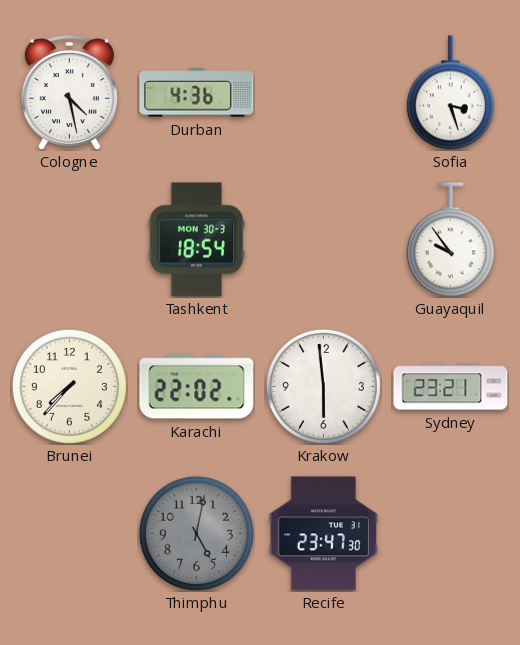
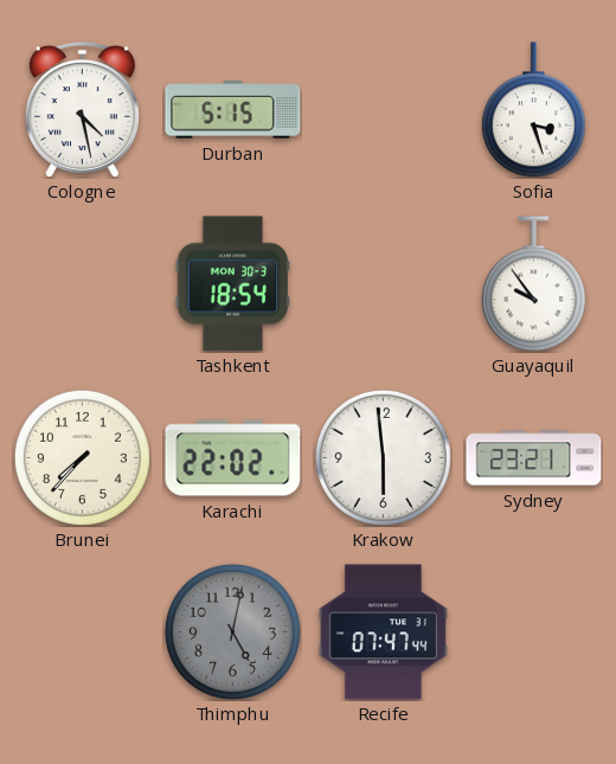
Durban: 4:36 -> 5:15 (233, 110)
Recife: 23:47 -> 07:47 (383, 633)
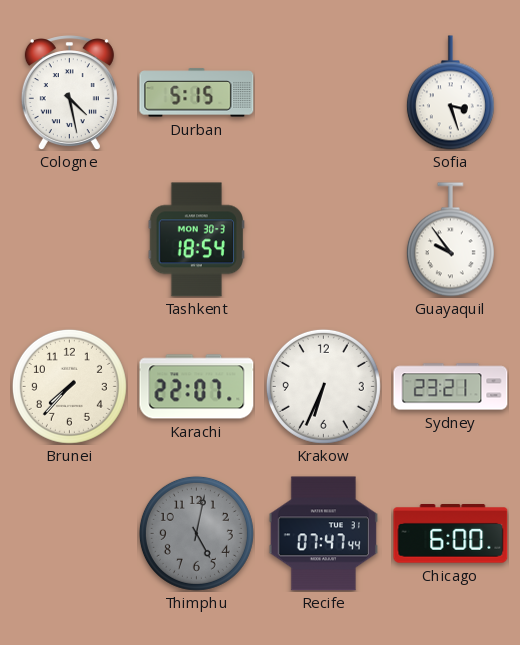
Karachi: 22:02 -> 22:07 (197, 387)
Krakow: 5:59 -> 6:34 (323, 386)
Chicago: none -> 6:00 (451, 534)
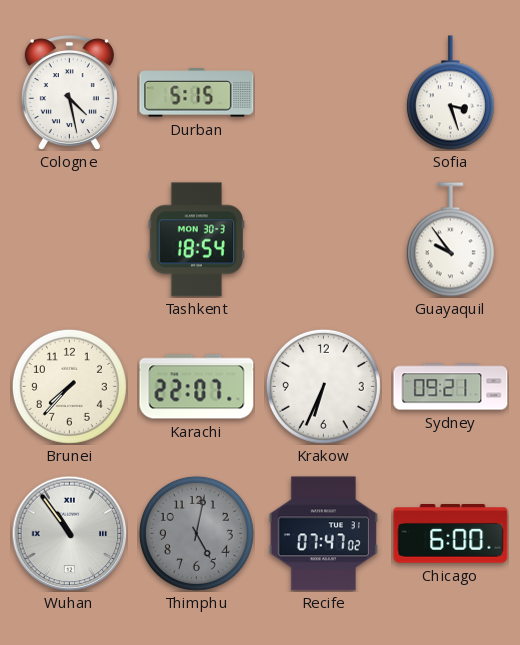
Sydney: 23:21 -> 09:21 (451, 387)
Wuhan: none -> 10:54 (69, 533)
Recife: 07:47:44 -> 07:47:02 (323, 534)
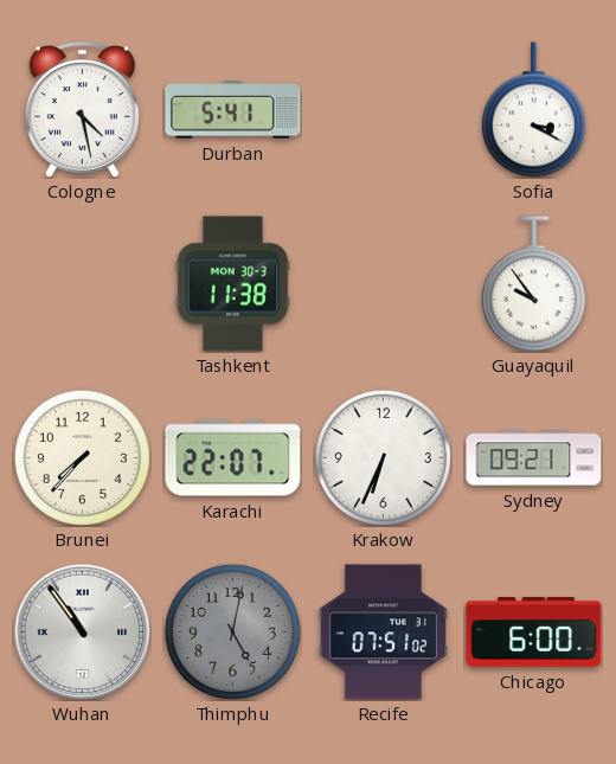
Durban: 5:15 -> 5:41 (233, 110)
Sofia: 3:27 -> 3:20 (533, 110)
Tashkent: 18:54 -> 11:38 (232, 284)
Recife: 07:47 -> 07:51 (383, 633)
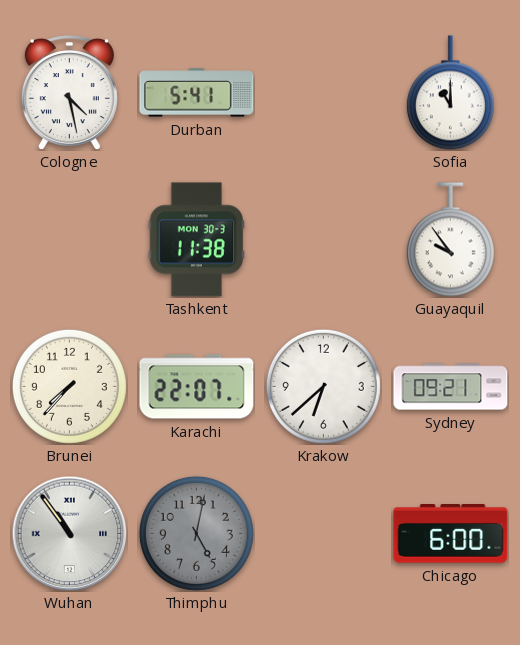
Sofia: 3:20 -> 11:00 (450, 93)
Krakow: 6:34 -> 6:38 (323, 386)
Recife: 07:51 -> none (383, 633)
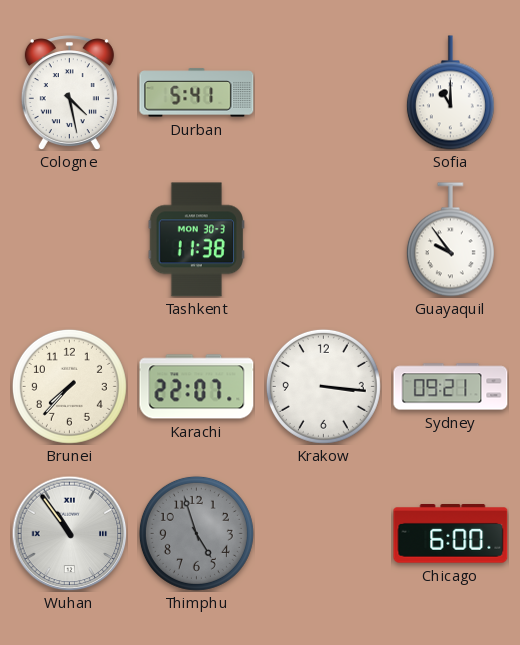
Krakow: 6:38 -> 3:16 (323, 386)
Thimphu: 5:02 -> 4:57 (196, 533)
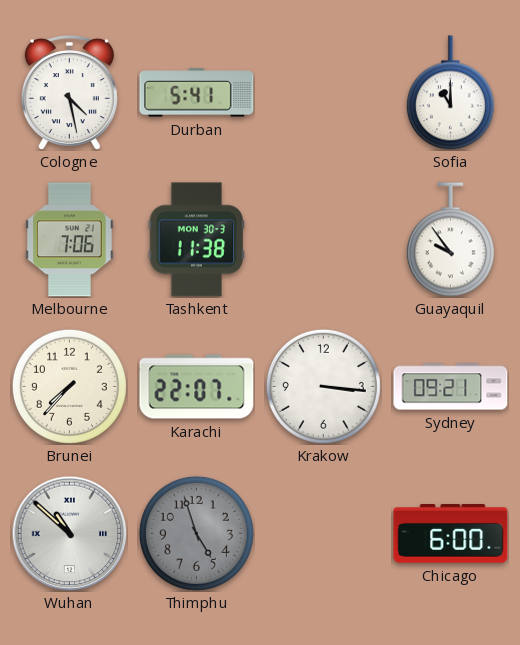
Melbourne: none -> 7:06 (70, 240)
Wuhan: 10:54 -> 10:52 (69, 533)
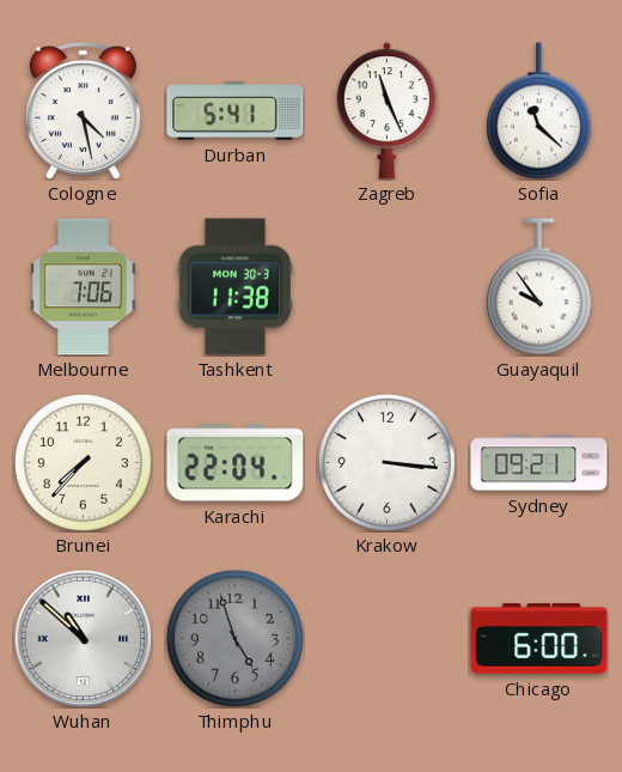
Zagreb: none -> 11:26 (386, 111)
Sofia: 11:00 -> 11:22 (538, 111)
Karachi: 22:07 -> 22:04 (236, 463)
